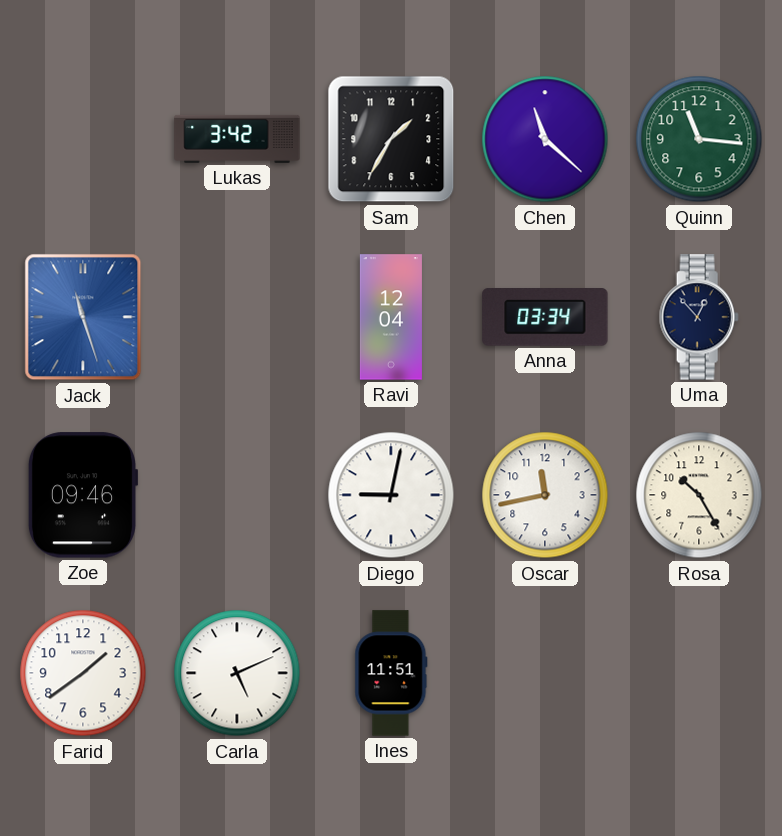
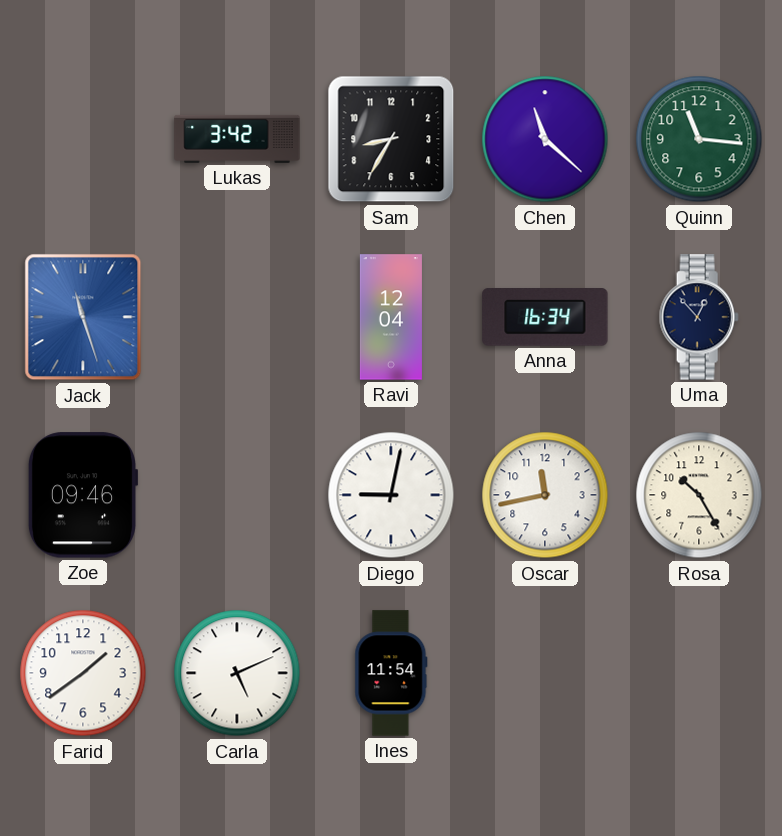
Sam: 1:35 -> 8:35 (391, 139)
Anna: 03:34 -> 16:34 (545, 318)
Ines: 11:51 -> 11:54 (391, 673)
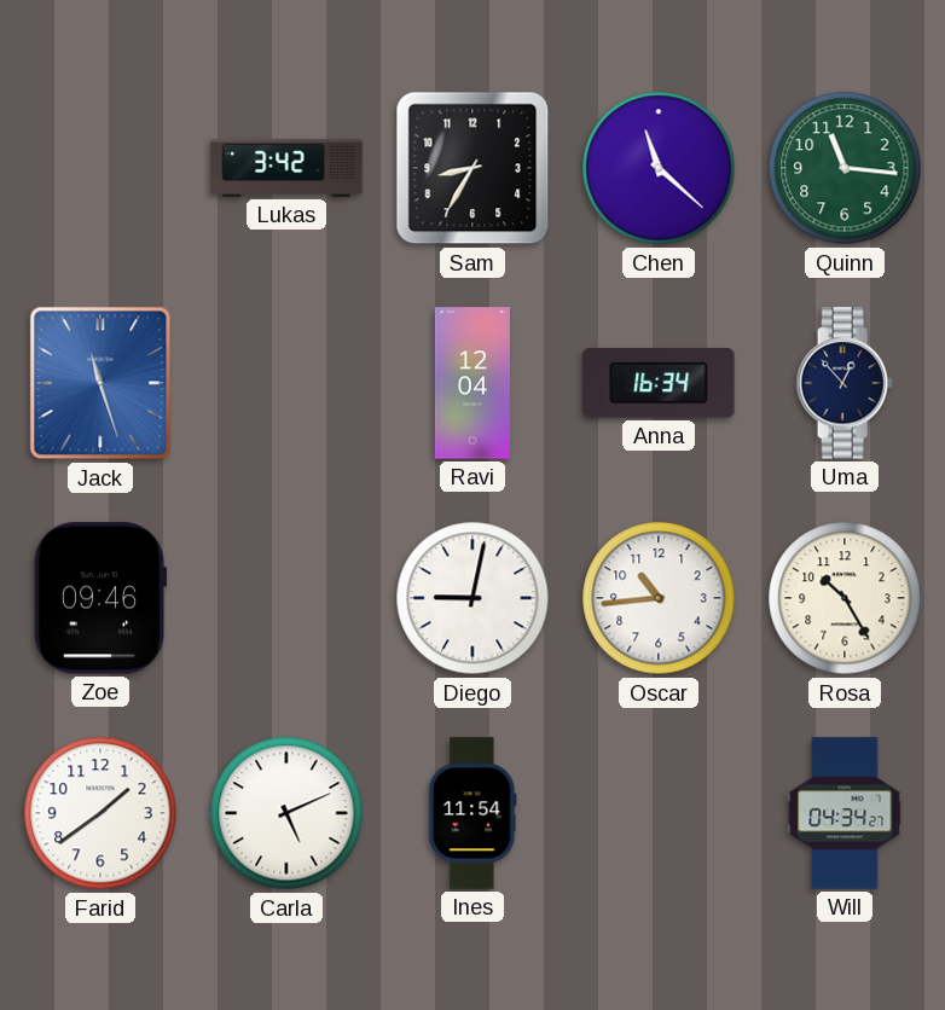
Oscar: 11:43 -> 10:44 (659, 598)
Will: none -> 04:34 (845, 813)
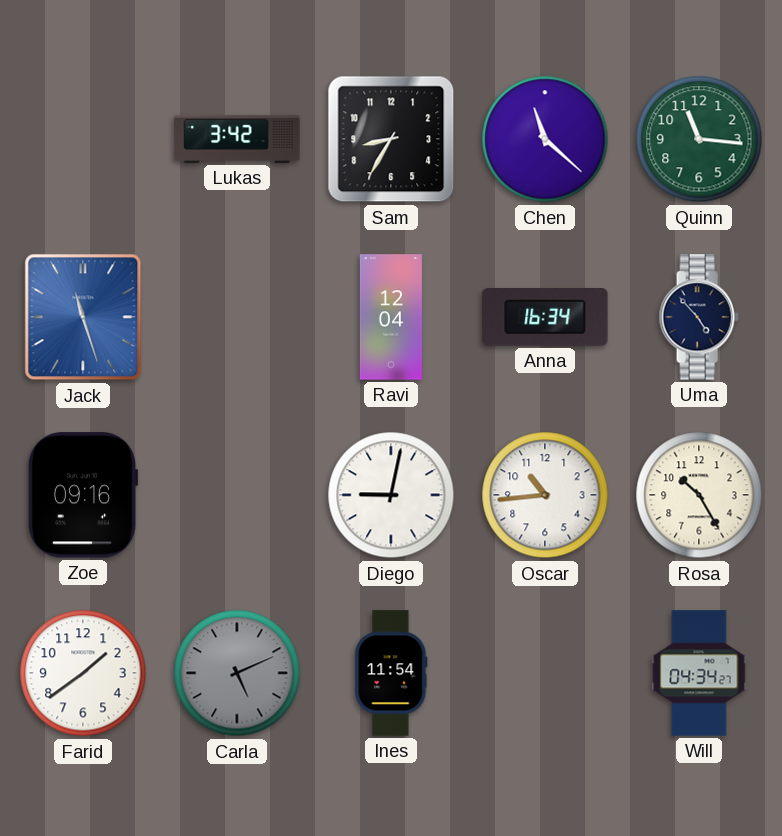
Uma: 12:53 -> 4:53 (699, 317)
Zoe: 09:46 -> 09:16 (83, 495)
Carla dial: white -> grey (237, 673)
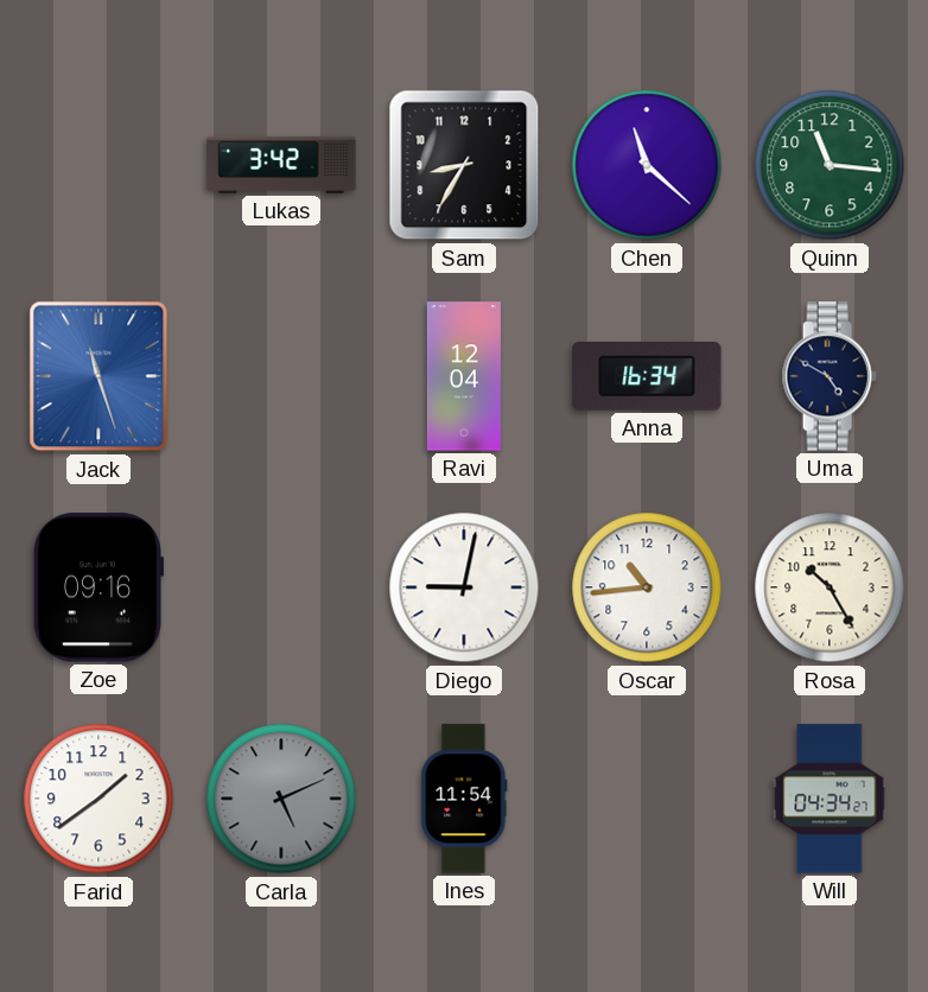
Uma: 4:53 -> 4:50 (830, 376)
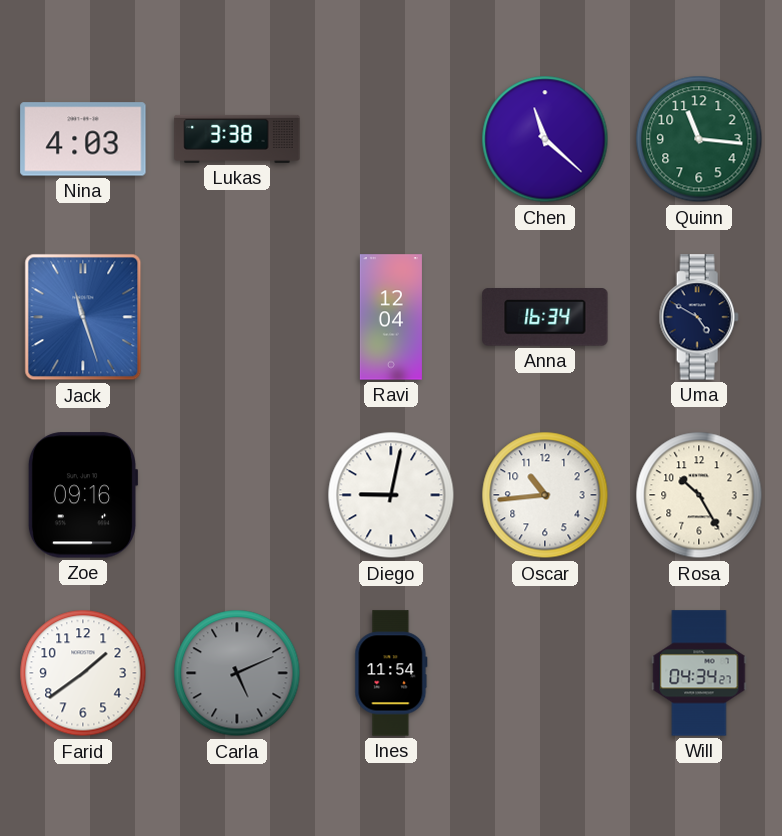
Nina: none -> 4:03 (83, 139)
Lukas: 3:42 -> 3:38 (237, 139)
Sam: 8:35 -> none (464, 165)
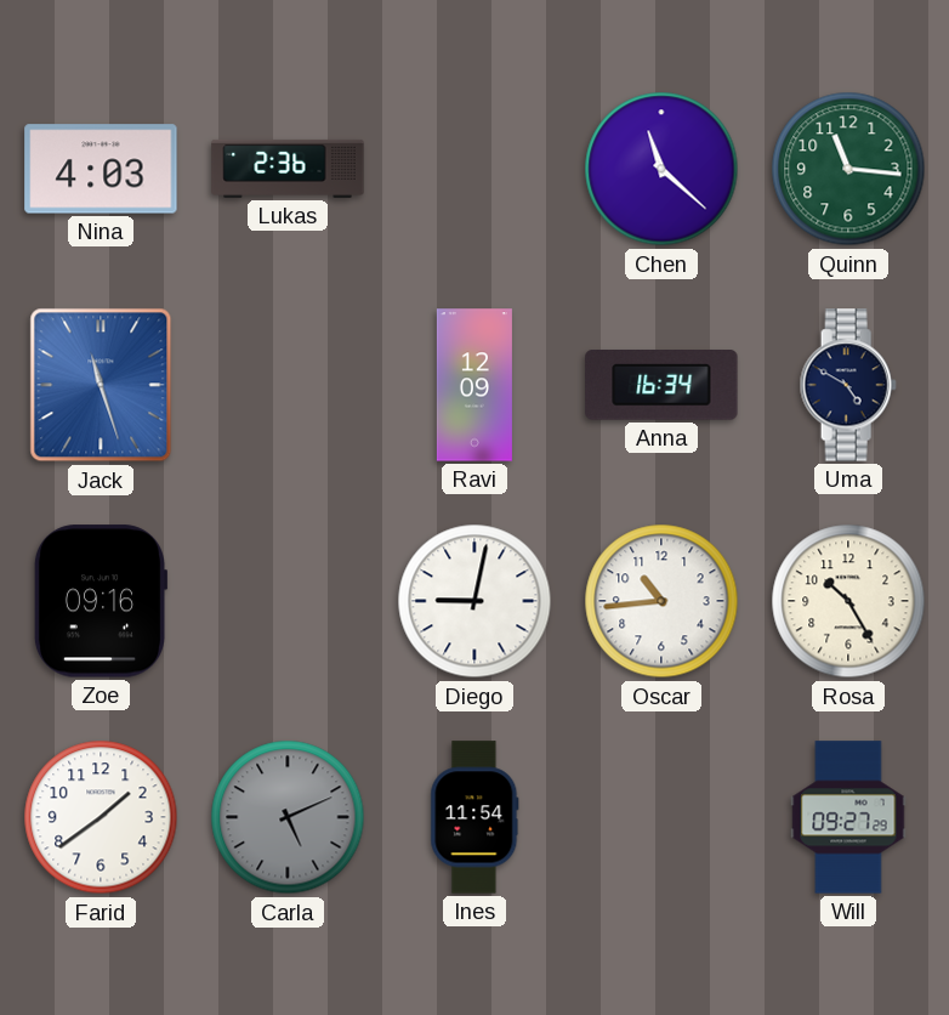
Lukas: 3:38 -> 2:36 (288, 169)
Ravi: 12:04 -> 12:09 (474, 385)
Will: 04:34 -> 09:27 (848, 817)
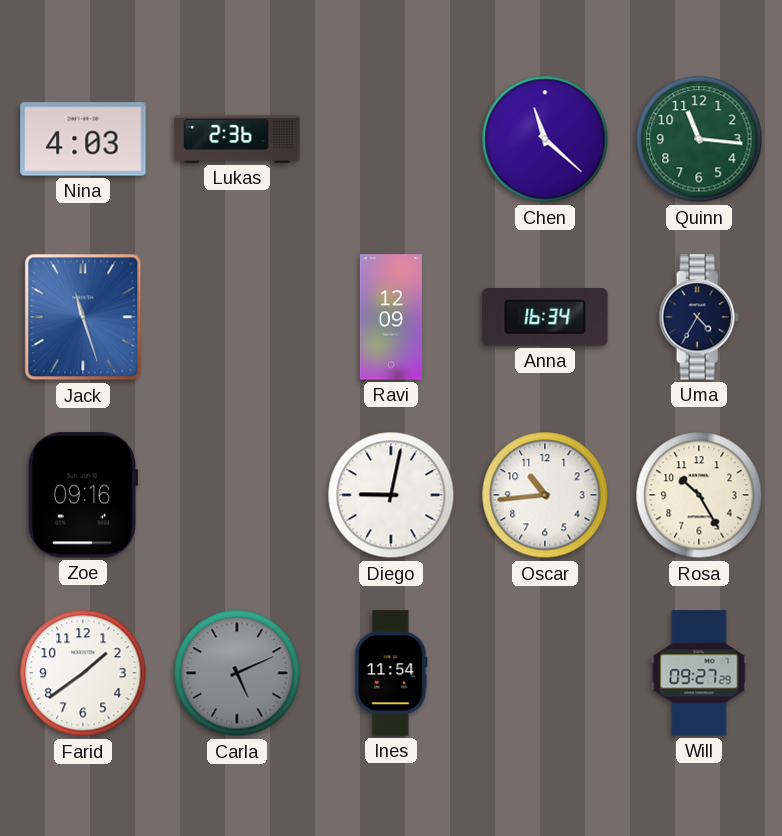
Uma: 4:50 -> 4:35 (699, 317)
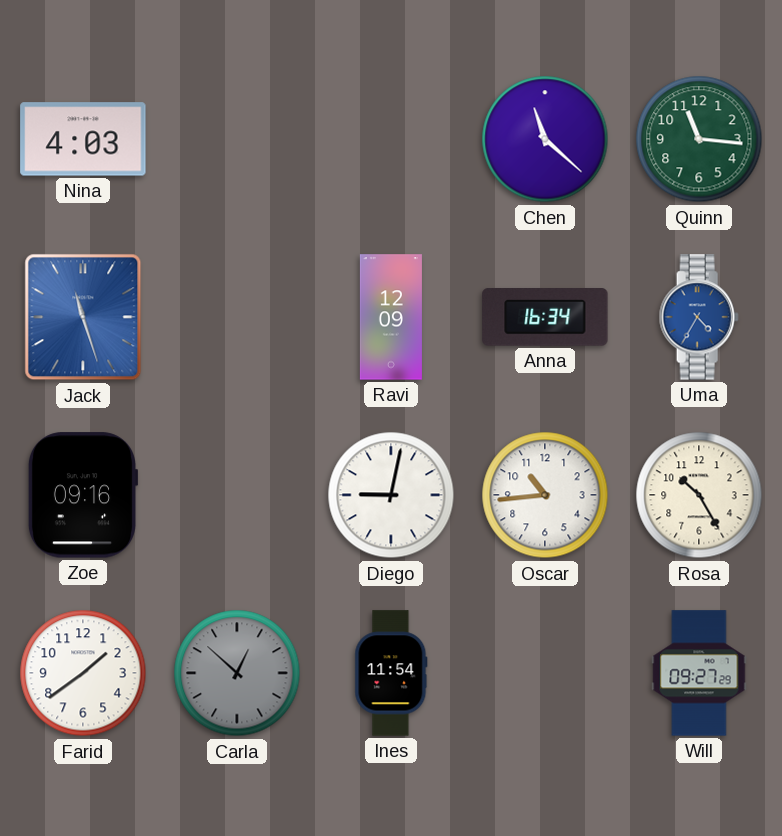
Lukas: 2:36 -> none (237, 139)
Uma dial: navy -> blue (699, 317)
Carla: 5:11 -> 12:52 (237, 673)
